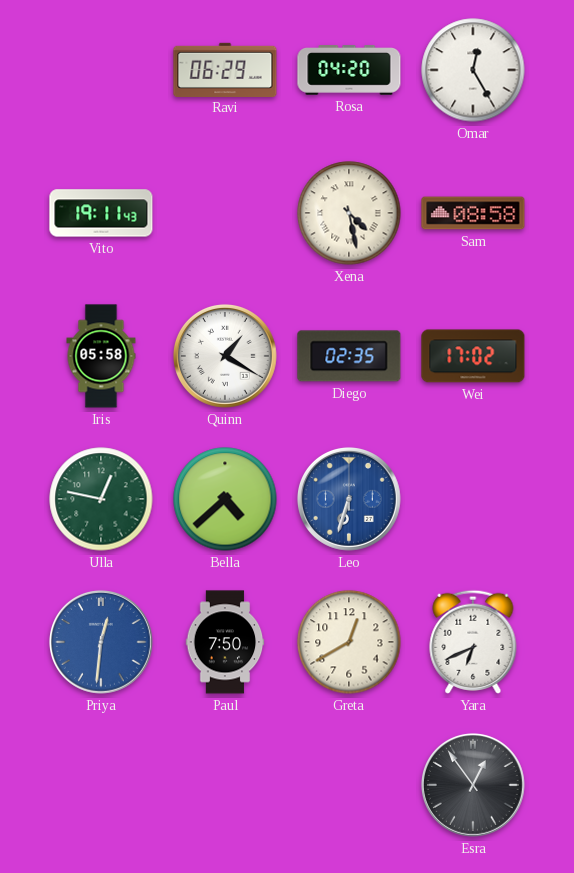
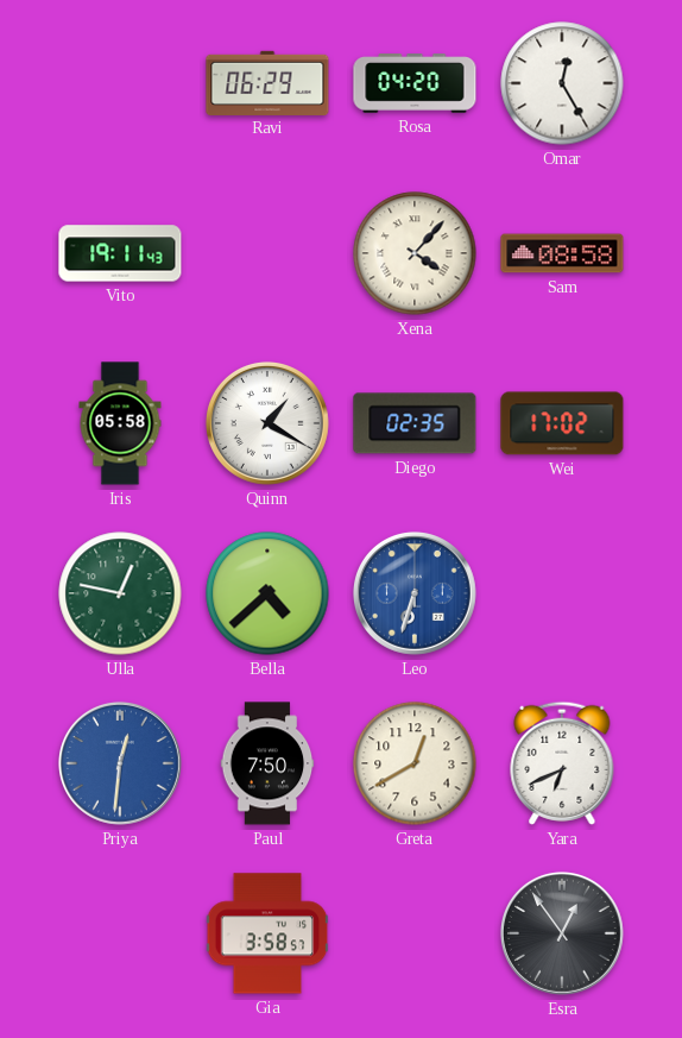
Xena: 4:28 -> 4:07 (415, 253)
Gia: none -> 3:58 (267, 933)
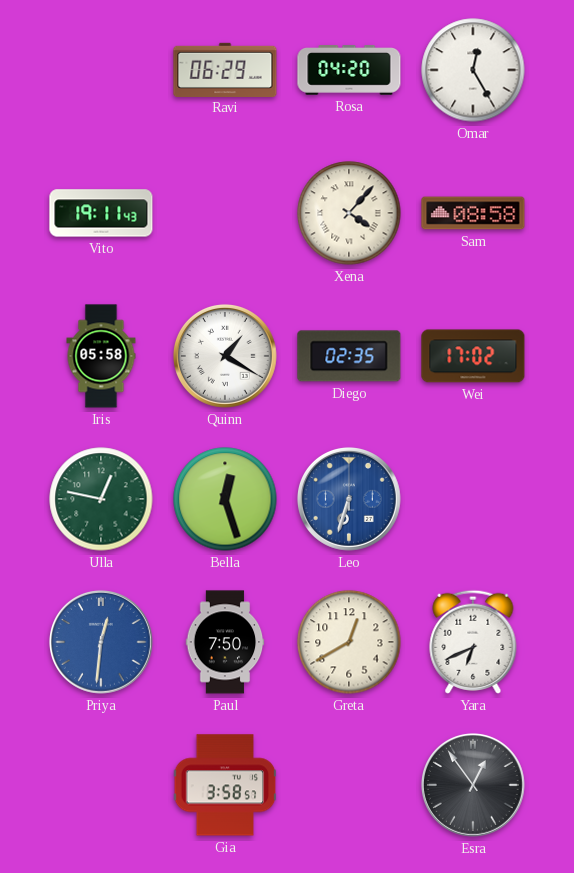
Bella: 4:38 -> 12:27 (225, 499)
